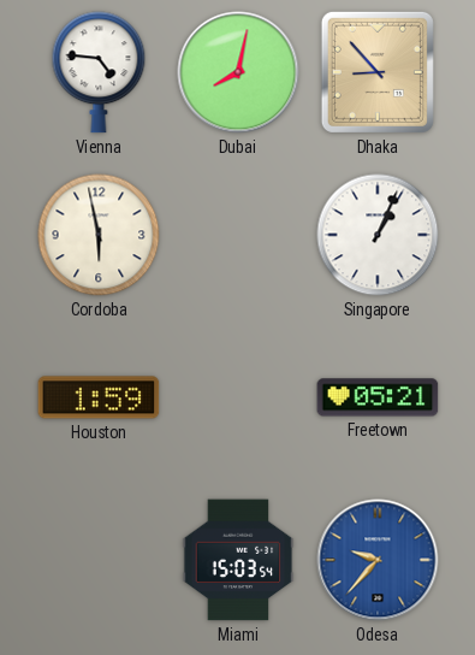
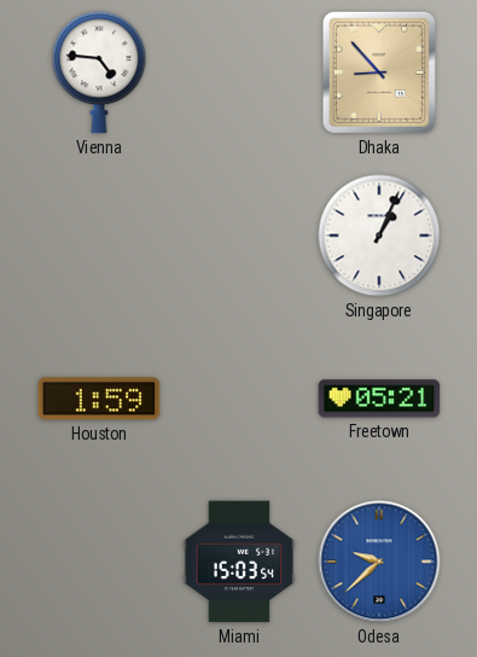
Dubai: 8:02 -> none (238, 72)
Cordoba: 5:58 -> none (99, 235)
Odesa: 9:37 -> 9:38 (379, 562)
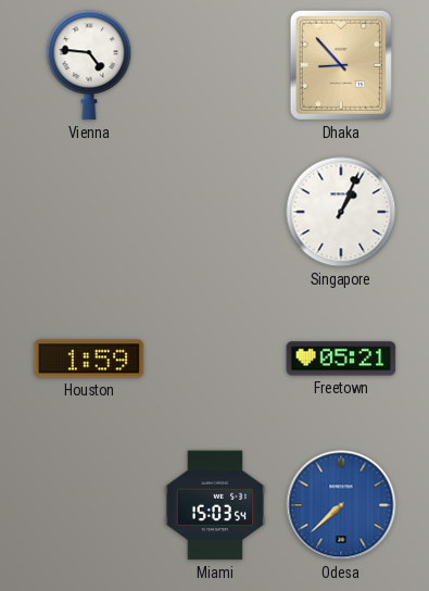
Odesa: 9:38 -> 7:38 (341, 505)
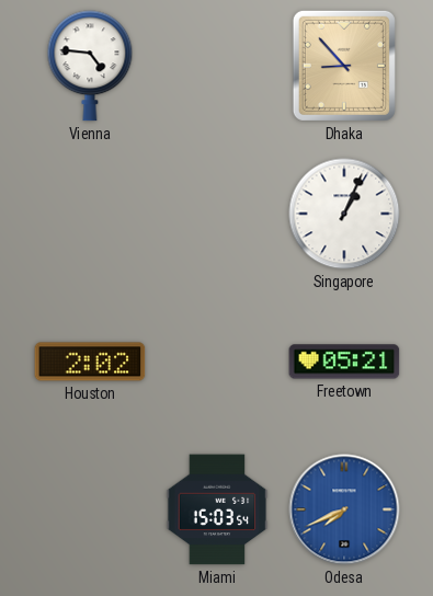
Houston: 1:59 -> 2:02 (90, 362)
Odesa: 7:38 -> 7:41 (344, 509)
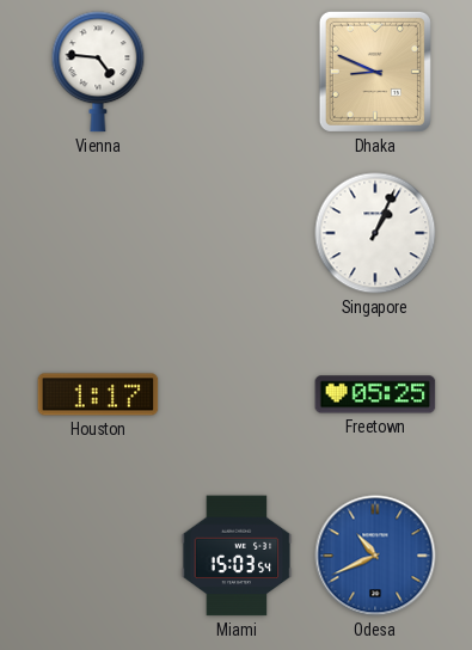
Dhaka: 8:53 -> 8:49 (375, 72)
Houston: 2:02 -> 1:17 (98, 394)
Freetown: 05:21 -> 05:25 (375, 394)
Odesa: 7:41 -> 10:41 (375, 556)
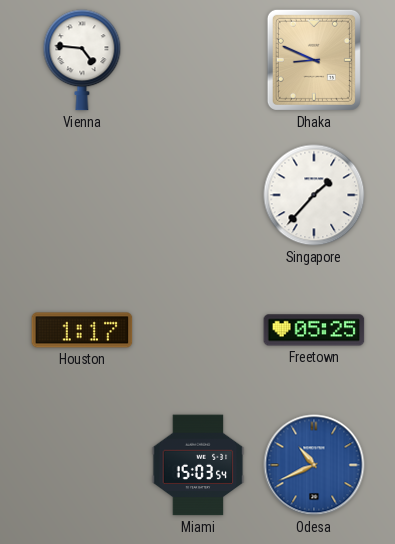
Singapore: 1:04 -> 1:37 (314, 195)
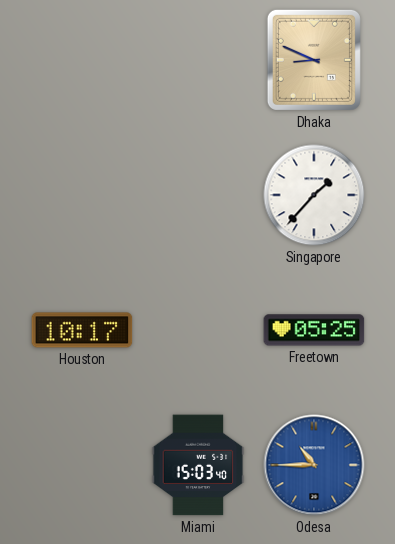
Vienna: 4:46 -> none (82, 60)
Houston: 1:17 -> 10:17 (82, 330)
Miami: 15:03:54 -> 15:03:40 (198, 465)
Odesa: 10:41 -> 10:45 (314, 465)
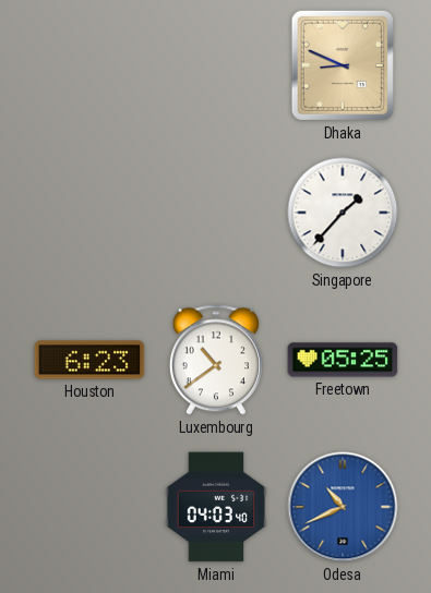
Houston: 10:17 -> 6:23 (89, 360)
Luxembourg: none -> 10:39 (216, 360)
Miami: 15:03 -> 04:03 (216, 507)
Odesa: 10:45 -> 10:41 (343, 507)
